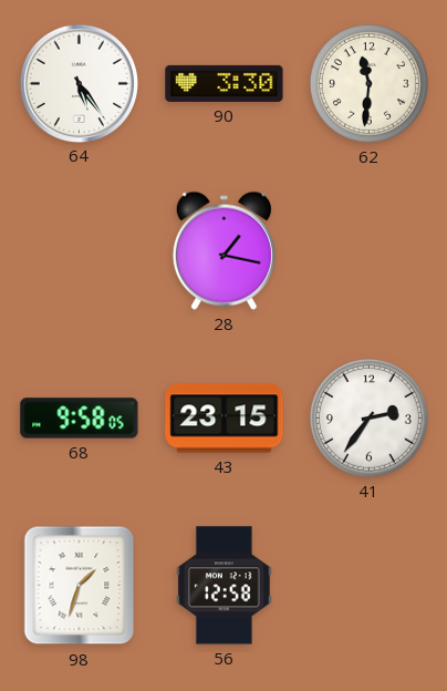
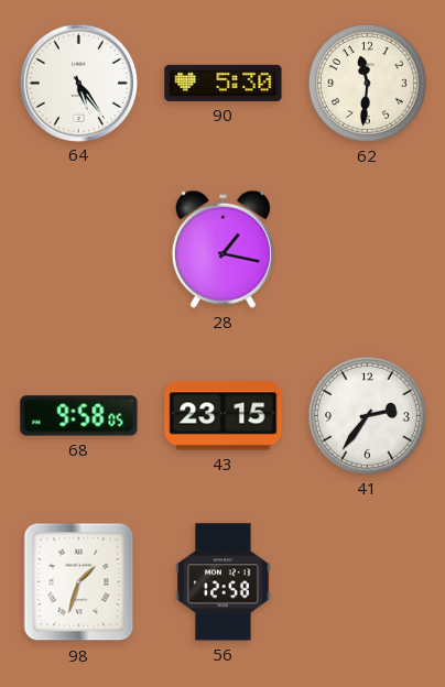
90: 3:30 -> 5:30 (224, 83)
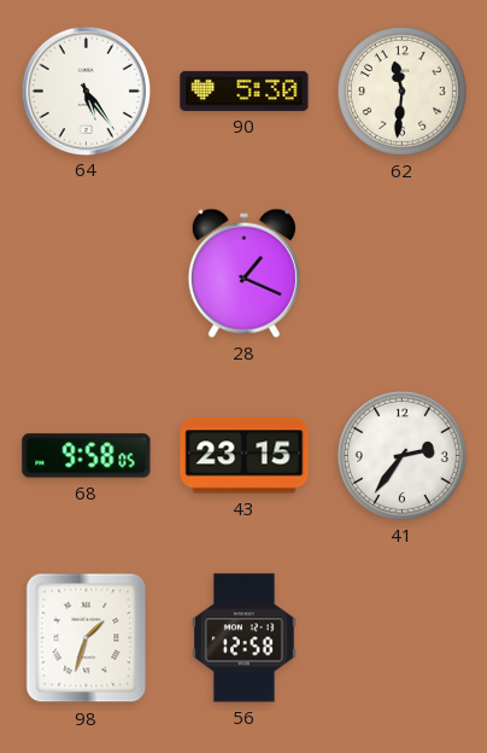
28: 1:17 -> 1:19 (243, 273)
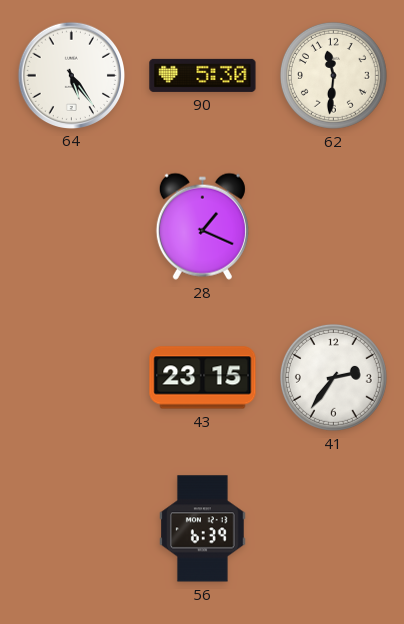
68: 9:58 -> none (87, 456)
98: 1:33 -> none (87, 638)
56: 12:58 -> 6:39 (203, 529)
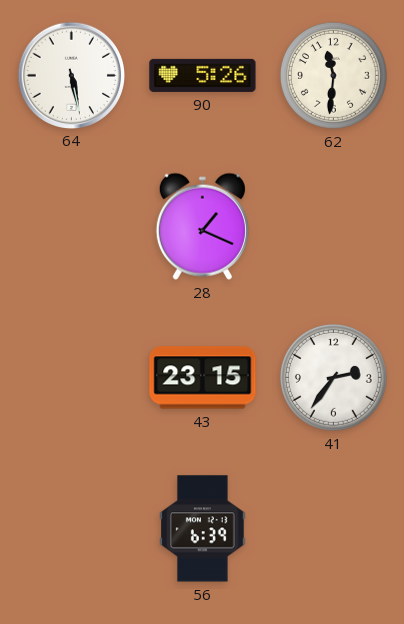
64: 5:24 -> 5:28 (71, 75)
90: 5:30 -> 5:26 (203, 75)
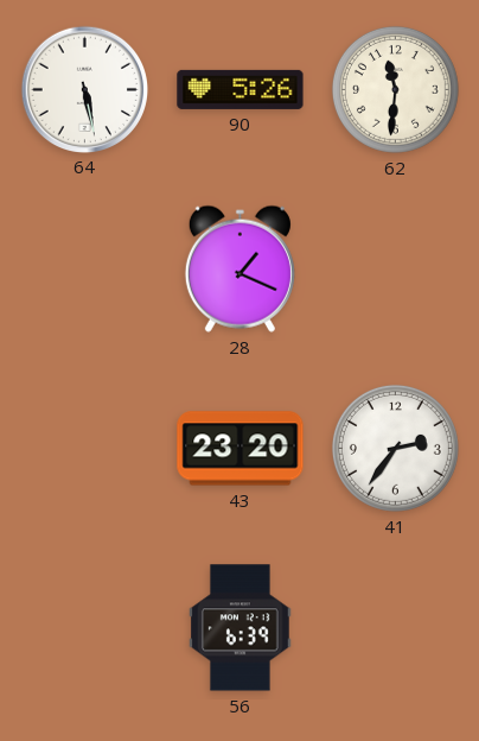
43: 23:15 -> 23:20 (241, 449)
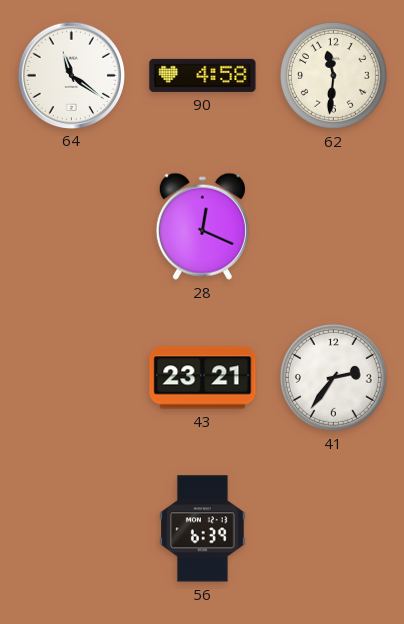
64: 5:28 -> 11:21 (71, 75)
90: 5:26 -> 4:58 (203, 75)
28: 1:19 -> 12:19 (202, 226)
43: 23:20 -> 23:21 (203, 378)
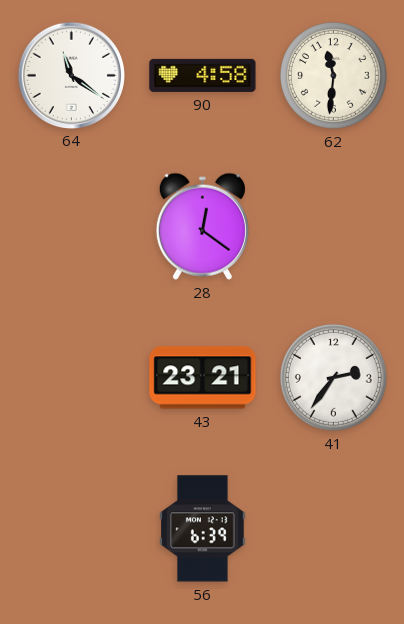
28: 12:19 -> 12:21 (202, 226)
